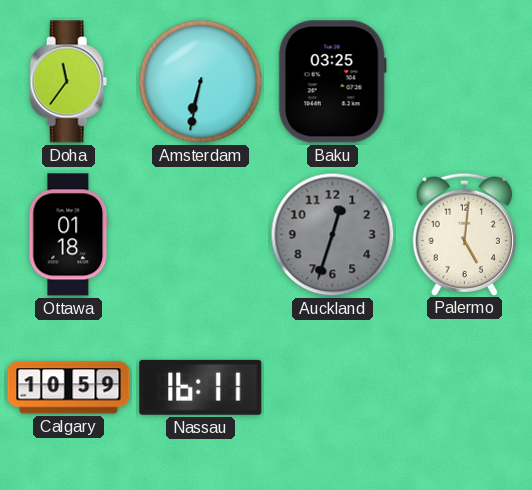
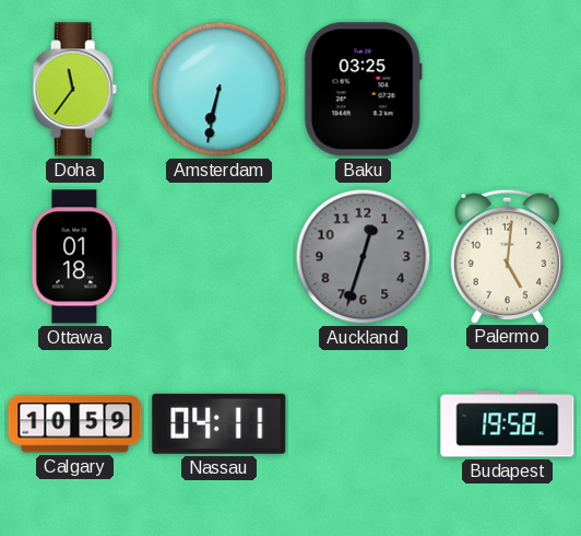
Nassau: 16:11 -> 04:11 (220, 423)
Budapest: none -> 19:58 (508, 424)
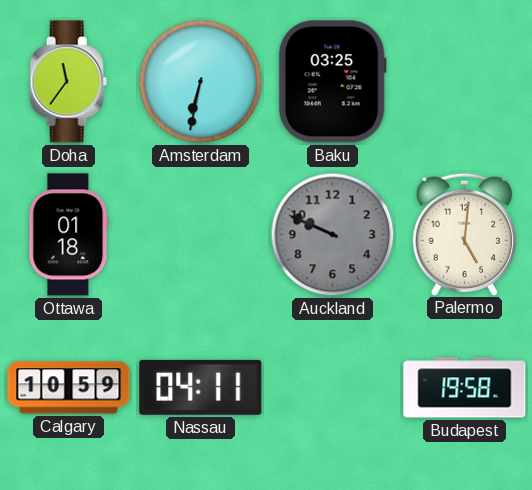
Auckland: 12:33 -> 9:49 (333, 235)
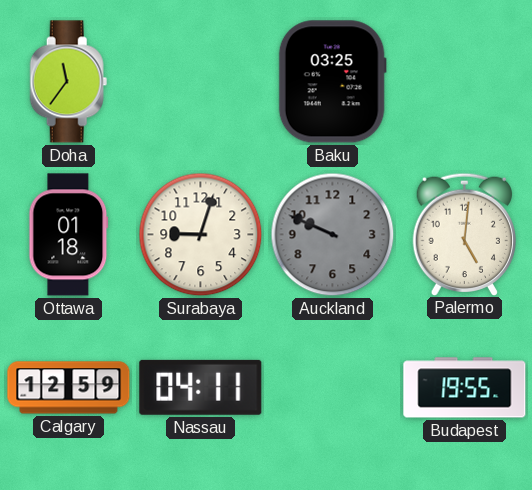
Amsterdam: 6:32 -> none (201, 82)
Surabaya: none -> 9:03 (201, 235)
Calgary: 10:59 -> 12:59 (69, 388)
Budapest: 19:58 -> 19:55 (465, 388)
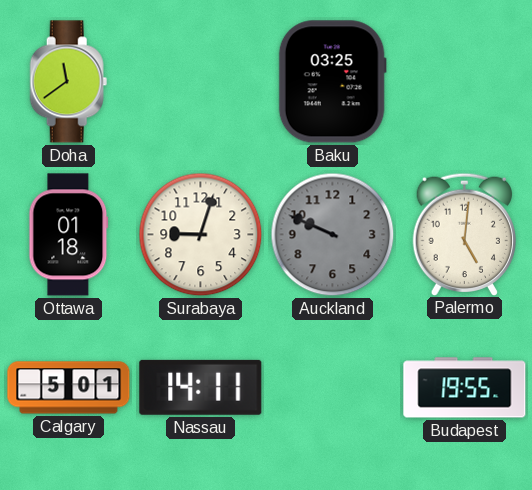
Doha: 11:36 -> 11:39 (69, 82)
Calgary: 12:59 -> 5:01 (69, 388)
Nassau: 04:11 -> 14:11 (201, 387)
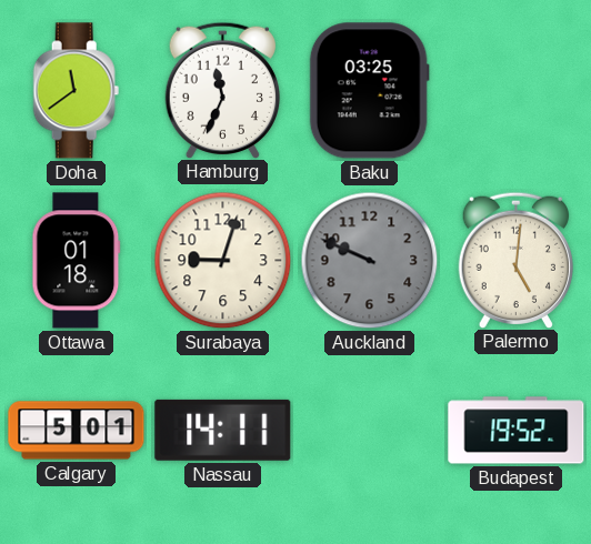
Hamburg: none -> 11:34 (222, 90)
Budapest: 19:55 -> 19:52 (517, 431)
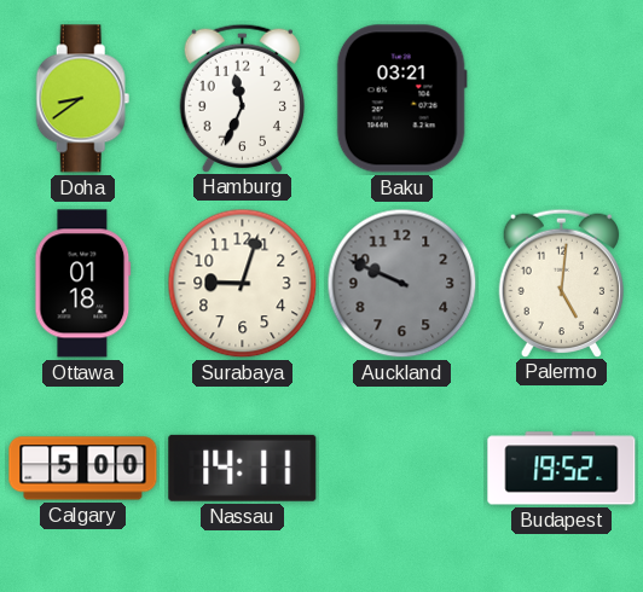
Doha: 11:39 -> 8:39 (83, 99)
Baku: 03:25 -> 03:21 (401, 99)
Calgary: 5:01 -> 5:00 (83, 469)
